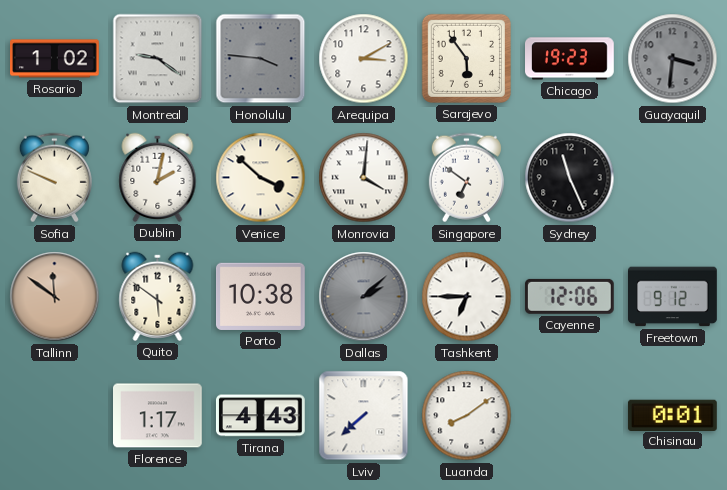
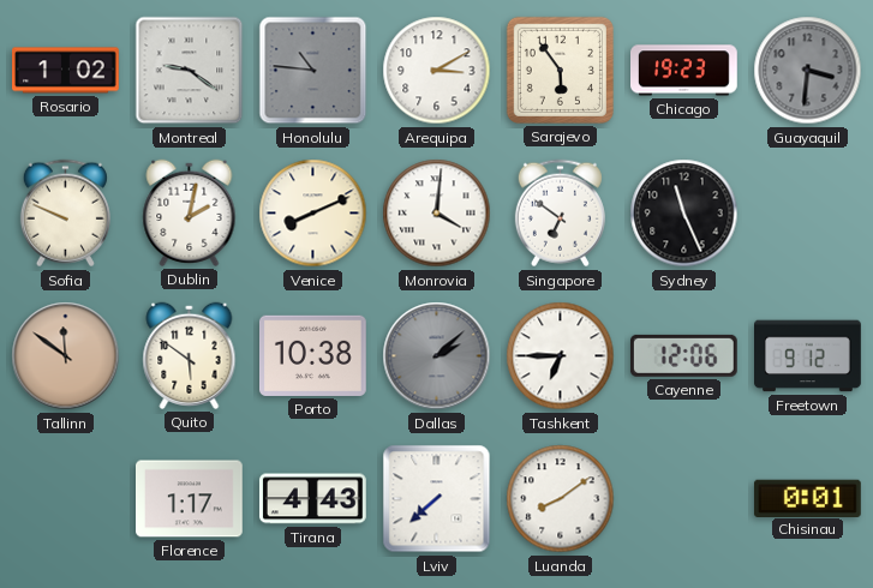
Honolulu: 3:46 -> 10:46 (313, 71)
Venice: 3:52 -> 8:11 (313, 214)
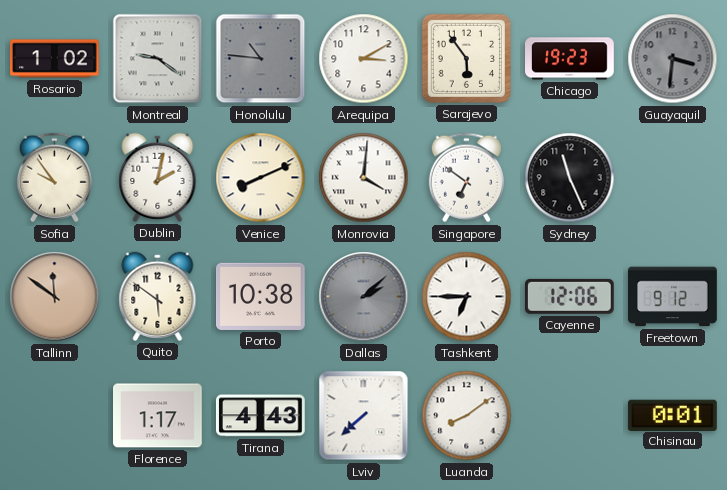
Sofia: 9:49 -> 9:54 (54, 178)
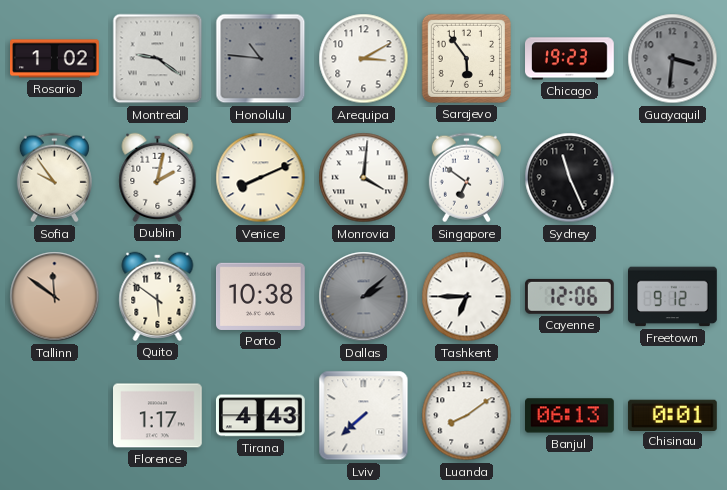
Banjul: none -> 06:13 (570, 416)
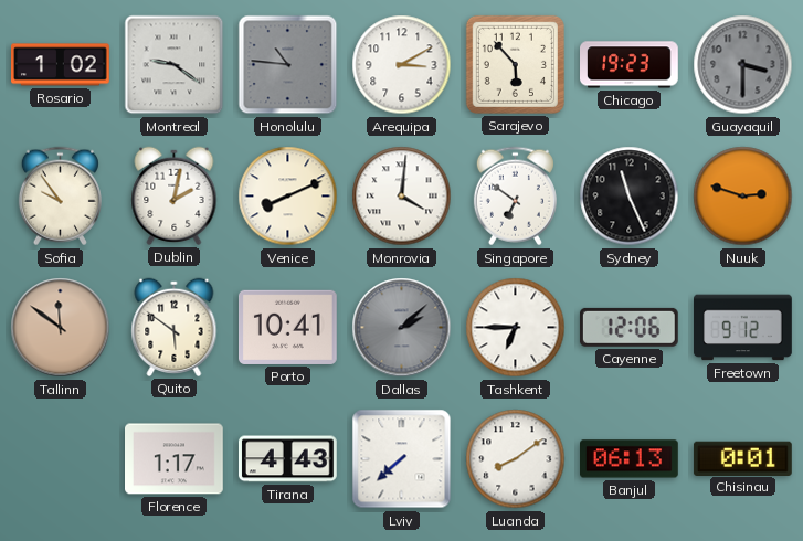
Sarajevo: 5:54 -> 5:53 (515, 64)
Guayaquil: 3:31 -> 3:30 (743, 65)
Nuuk: none -> 2:48 (743, 197)
Porto: 10:38 -> 10:41 (288, 327)
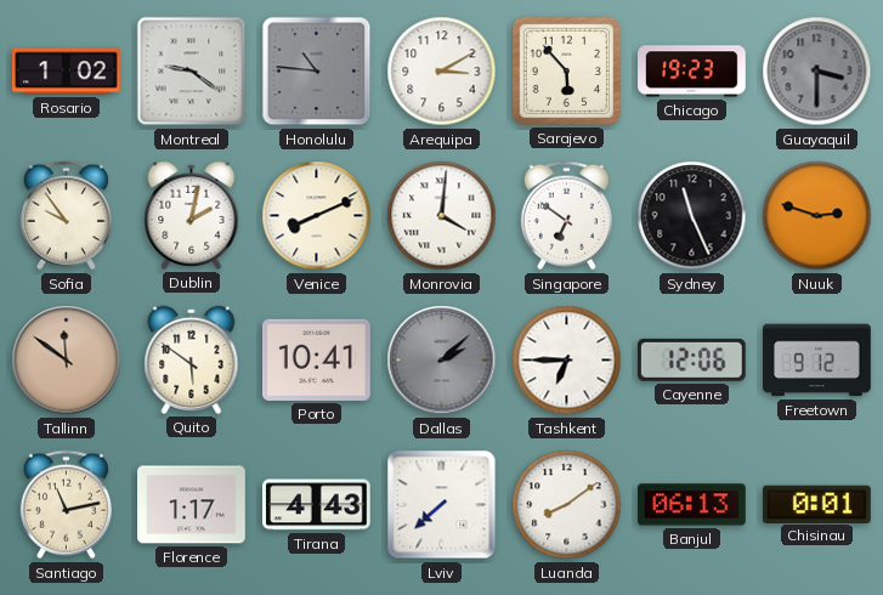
Santiago: none -> 11:13 (66, 505)
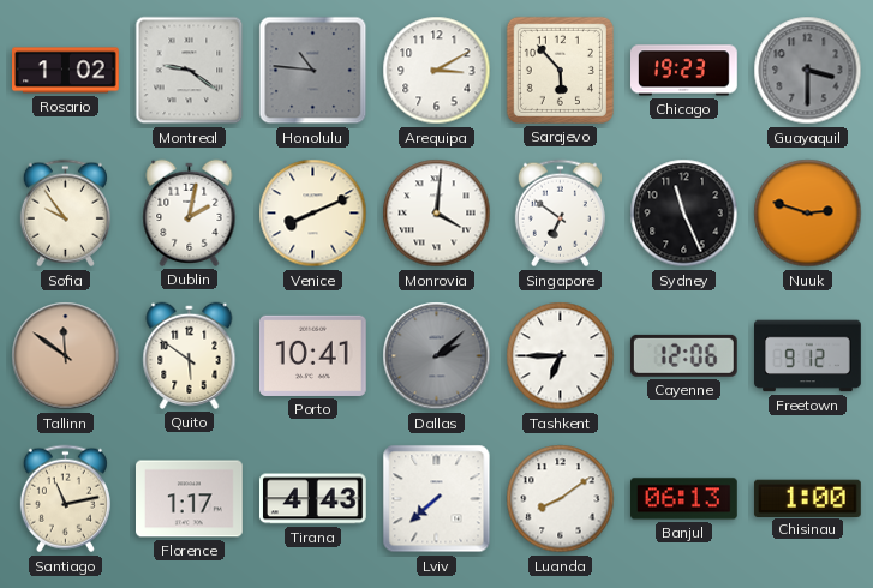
Chisinau: 0:01 -> 1:00 (807, 498)
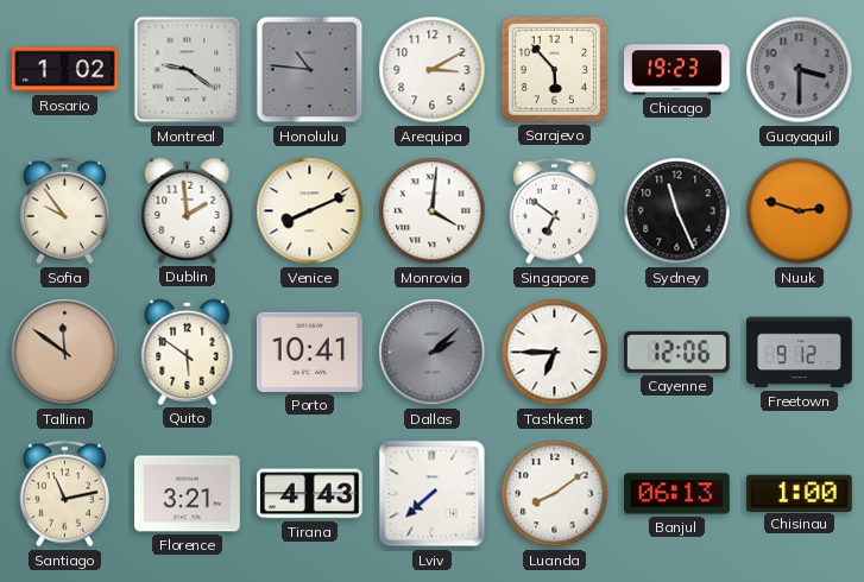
Dublin: 2:02 -> 1:59 (188, 210)
Florence: 1:17 -> 3:21 (188, 494)
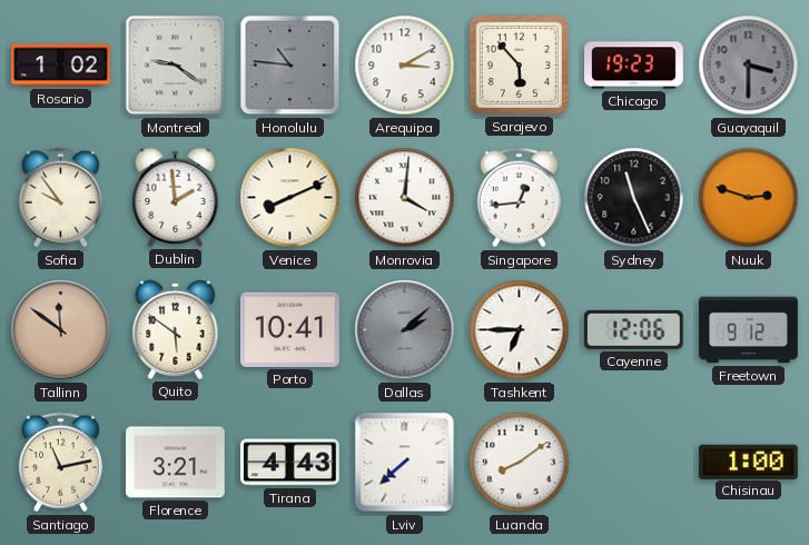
Singapore: 6:51 -> 12:44 (519, 198)
Banjul: 06:13 -> none (677, 494)
